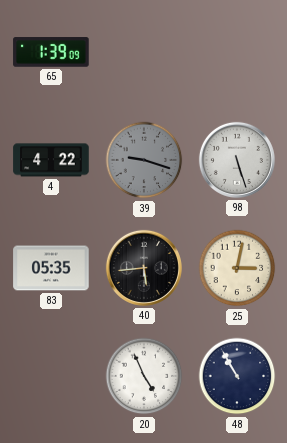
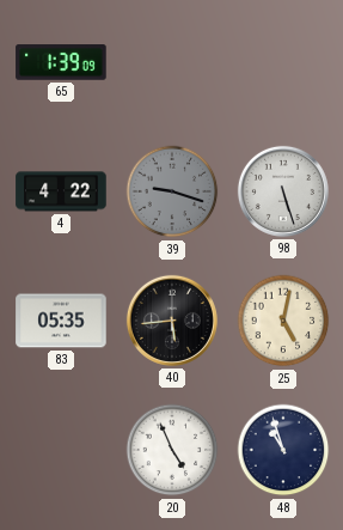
25: 3:02 -> 5:02 (283, 321)
48: 10:55 -> 10:57 (283, 450)
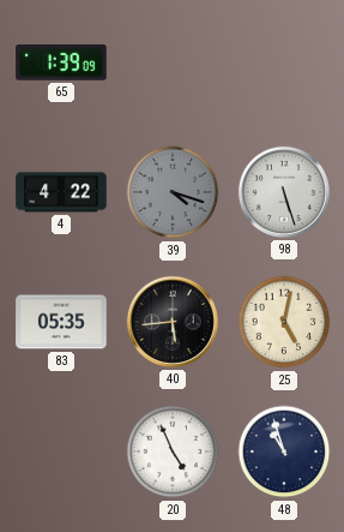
39: 9:18 -> 4:18 (173, 192)
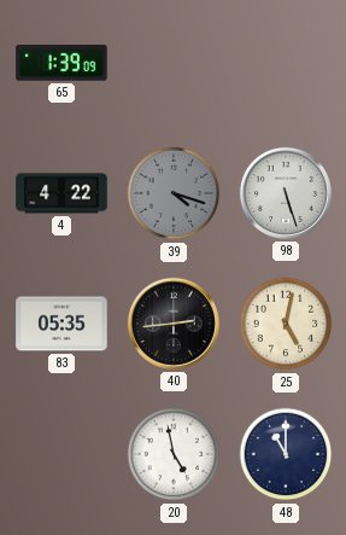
40: 5:44 -> 2:44 (174, 324)
20: 4:56 -> 4:58 (174, 454)
48: 10:57 -> 11:00 (286, 454)
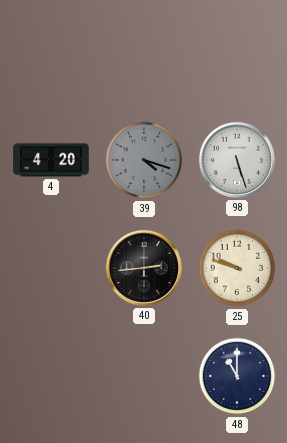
65: 1:39 -> none (61, 63)
4: 4:22 -> 4:20 (51, 160)
83: 05:35 -> none (61, 324)
25: 5:02 -> 9:48 (237, 268)
20: 4:58 -> none (174, 454)
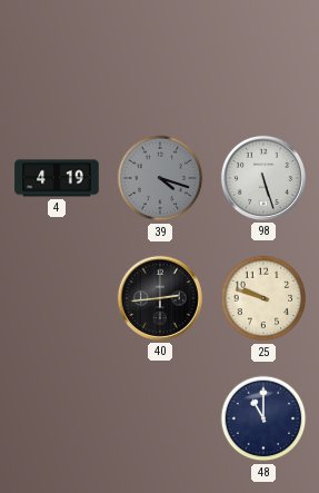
4: 4:20 -> 4:19 (57, 178)
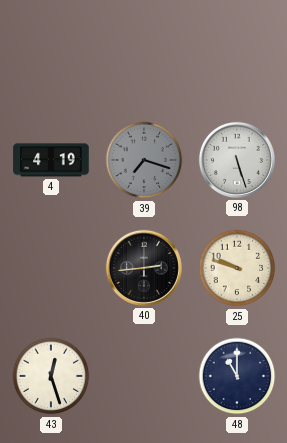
39: 4:18 -> 7:18 (144, 160)
43: none -> 12:27 (51, 376)
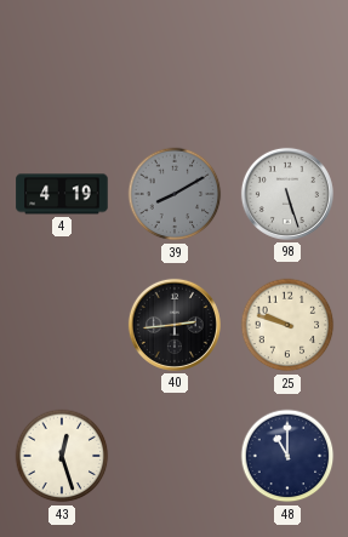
39: 7:18 -> 8:10 (175, 194)
